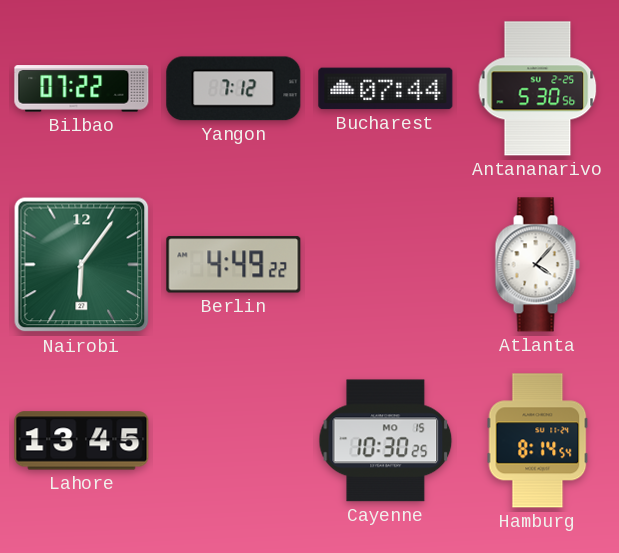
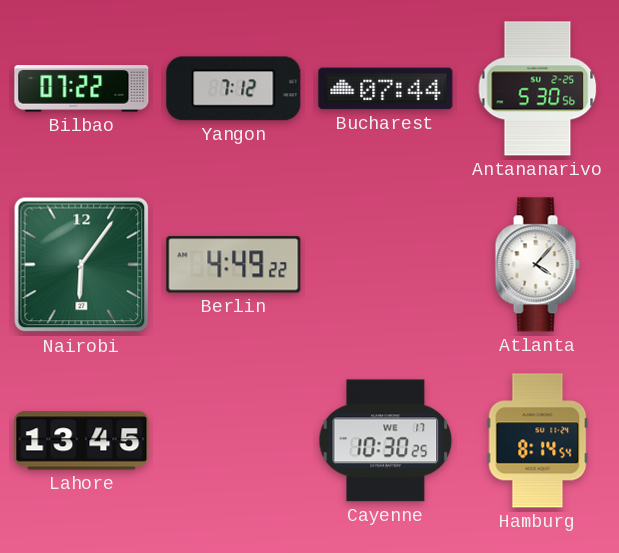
Cayenne date: MO 15 -> WE 17 (386, 441)
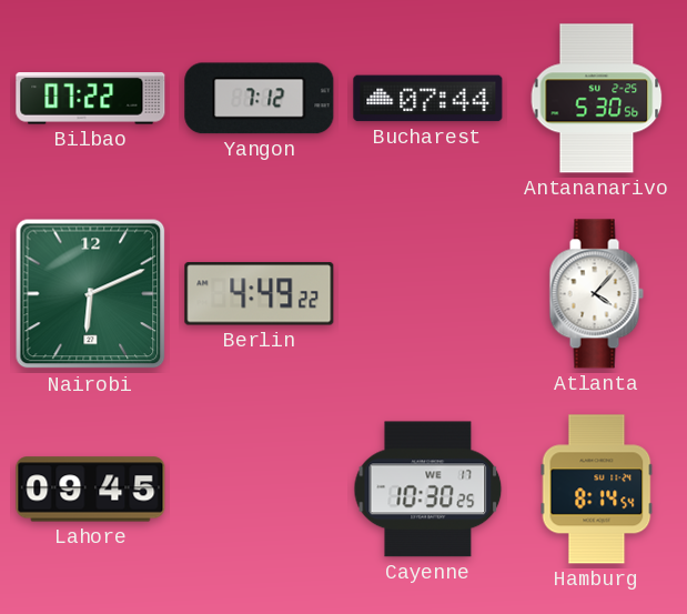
Nairobi: 6:06 -> 6:11 (91, 294)
Lahore: 13:45 -> 09:45 (91, 490)
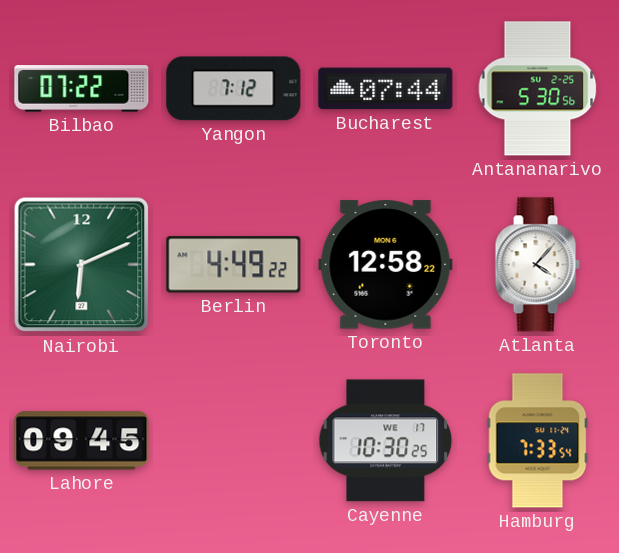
Toronto: none -> 12:58 (386, 265)
Hamburg: 8:14 -> 7:33 (538, 441)
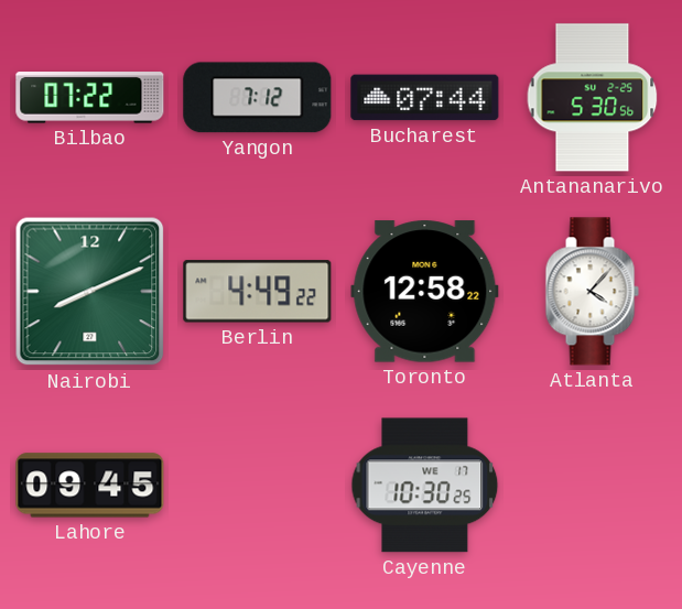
Nairobi: 6:11 -> 8:11 (90, 292)
Hamburg: 7:33 -> none (538, 441)
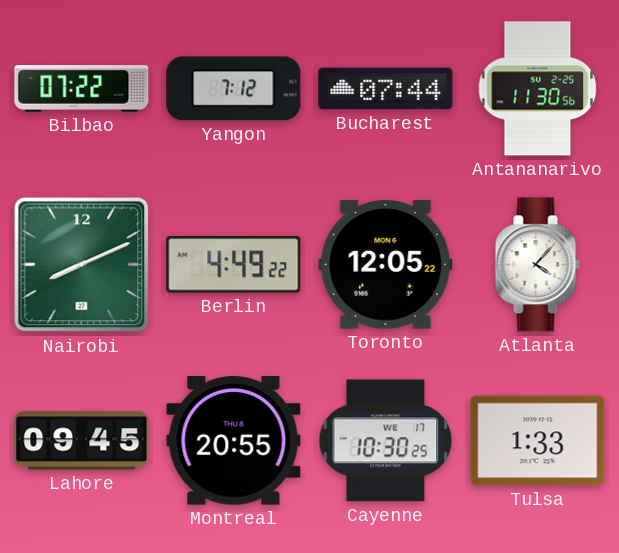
Antananarivo: 5:30 -> 11:30 (538, 89)
Toronto: 12:58 -> 12:05 (386, 265)
Montreal: none -> 20:55 (234, 441)
Tulsa: none -> 1:33 (538, 441)
